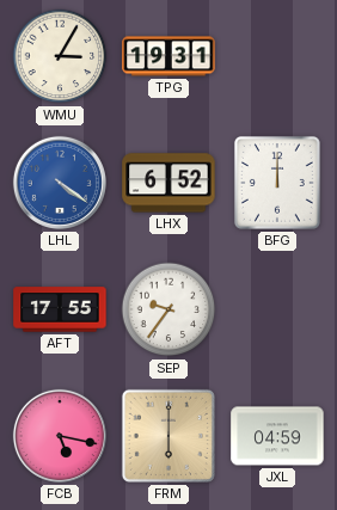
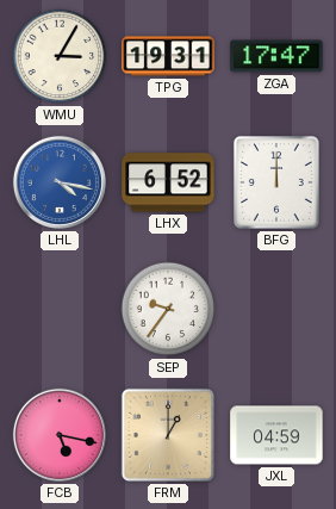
ZGA: none -> 17:47 (276, 56)
LHL: 4:21 -> 4:17 (60, 182)
AFT: 17:55 -> none (60, 309)
FRM: 6:00 -> 1:00 (168, 435)
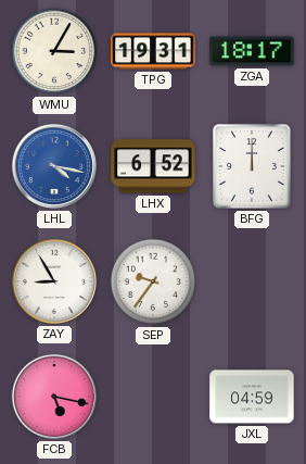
ZGA: 17:47 -> 18:17 (252, 51)
ZAY: none -> 8:55 (54, 281)
FRM: 1:00 -> none (168, 435)
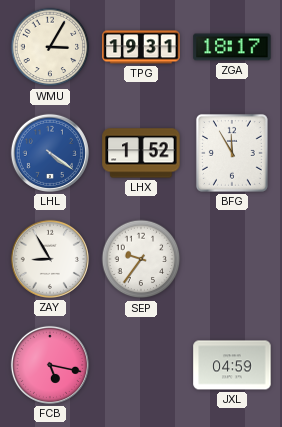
LHL: 4:17 -> 4:21 (50, 153)
LHX: 6:52 -> 1:52 (141, 153)
BFG: 12:00 -> 11:55 (232, 153)
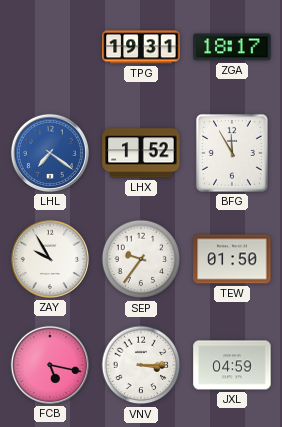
WMU: 3:05 -> none (50, 47)
LHL: 4:21 -> 7:21 (50, 153)
ZAY: 8:55 -> 9:55 (50, 259)
TEW: none -> 01:50 (232, 259)
VNV: none -> 3:15 (141, 365)
